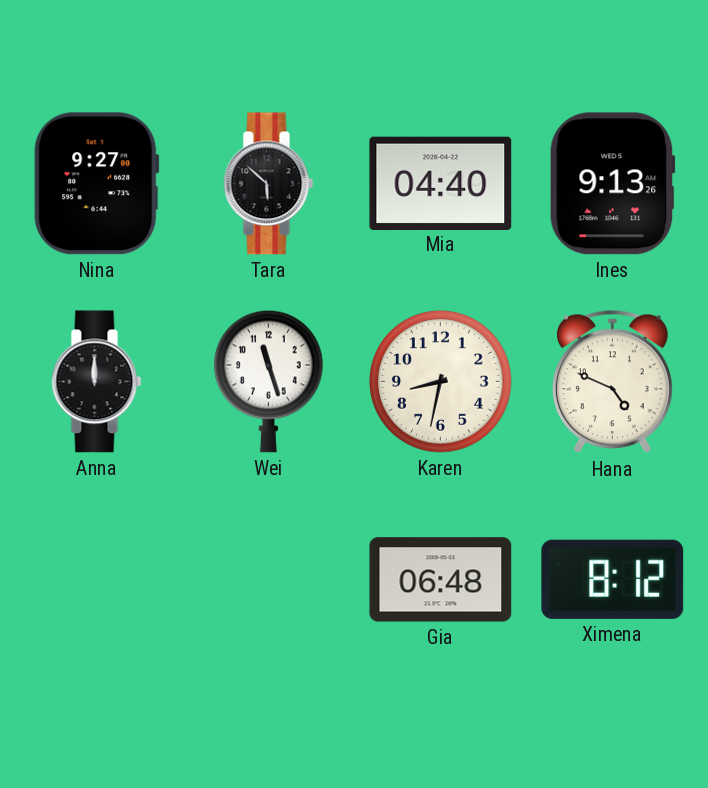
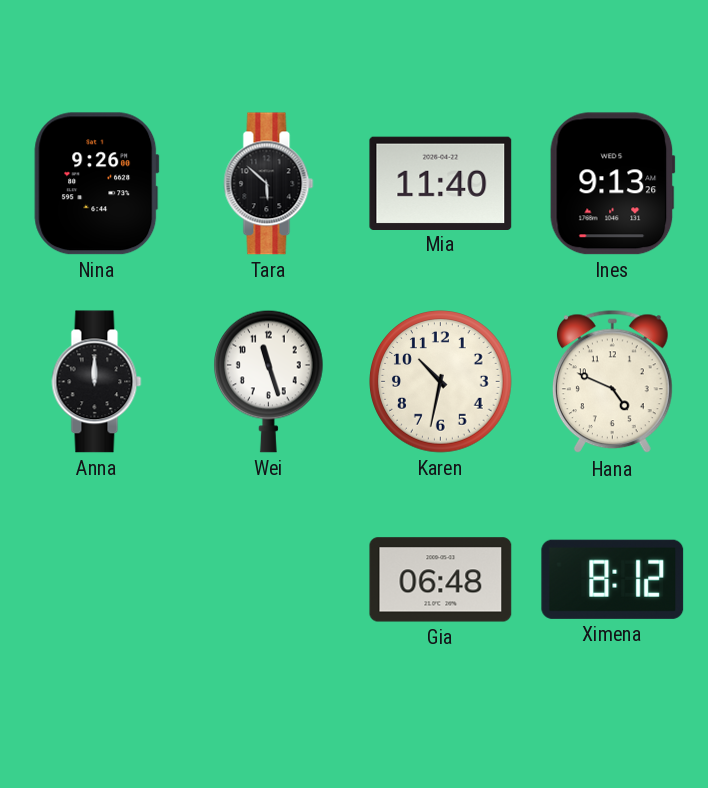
Nina: 9:27 -> 9:26 (97, 184)
Mia: 04:40 -> 11:40 (441, 183)
Karen: 8:32 -> 10:32 (441, 382)
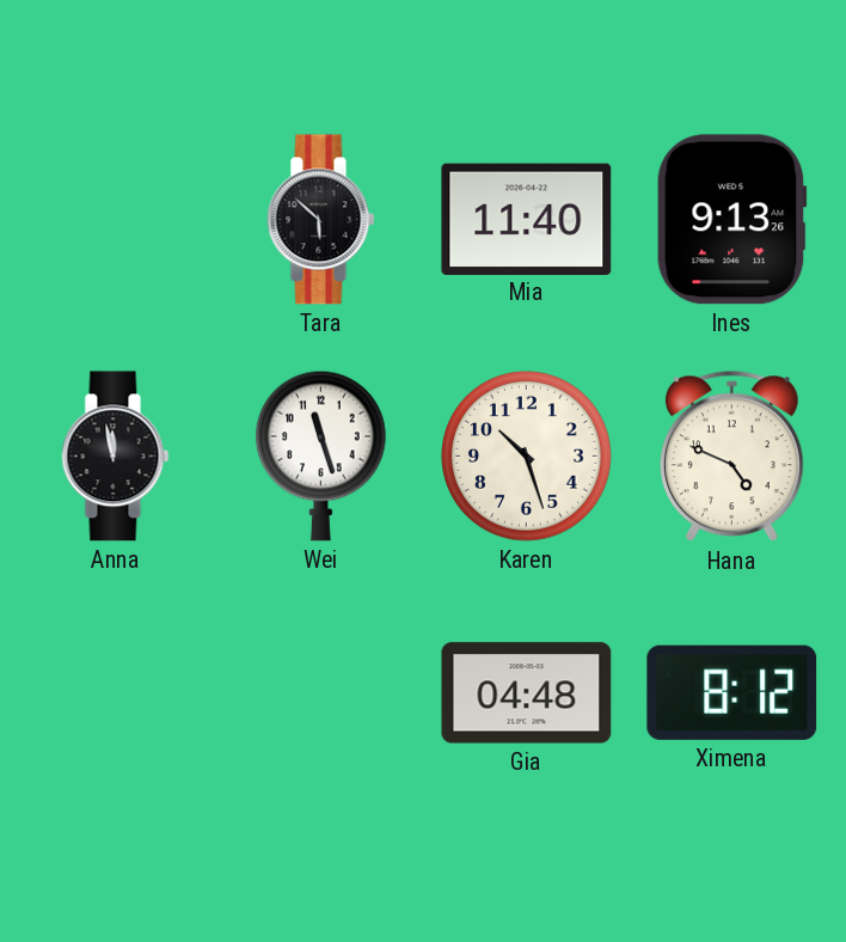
Nina: 9:26 -> none (97, 184)
Anna: 12:00 -> 11:58 (116, 457)
Karen: 10:32 -> 10:27 (527, 457)
Gia: 06:48 -> 04:48 (527, 693)
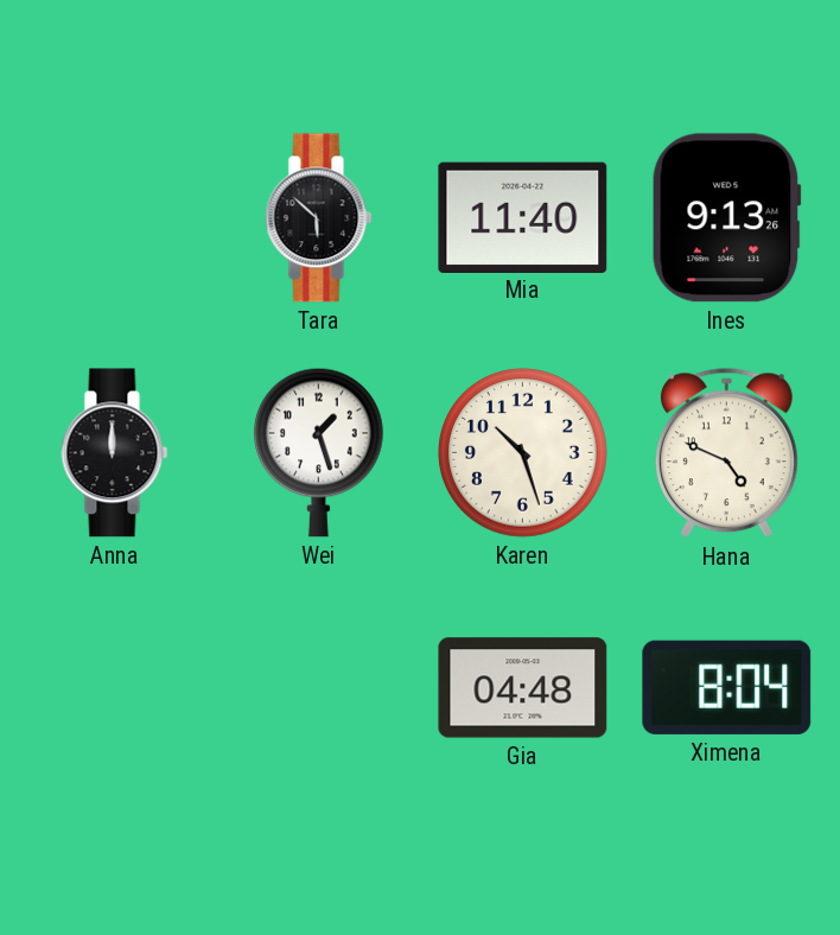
Anna: 11:58 -> 12:00 (115, 453)
Wei: 11:27 -> 1:27 (319, 452)
Ximena: 8:12 -> 8:04 (727, 687)
